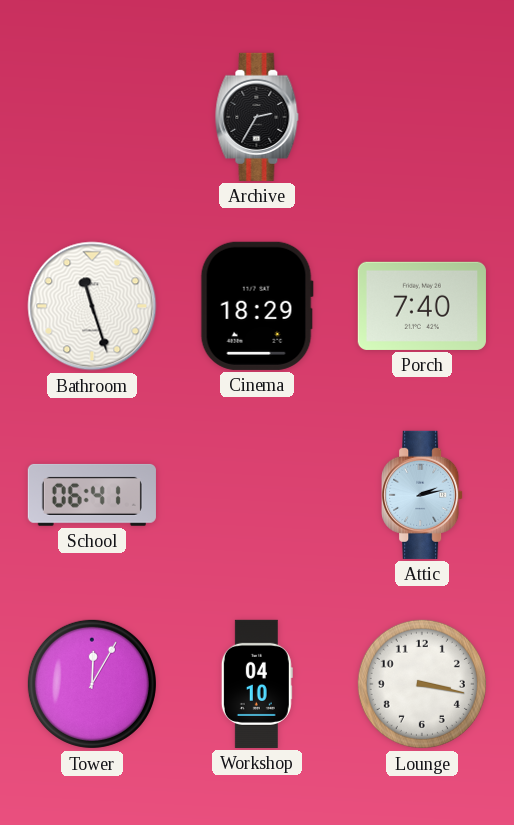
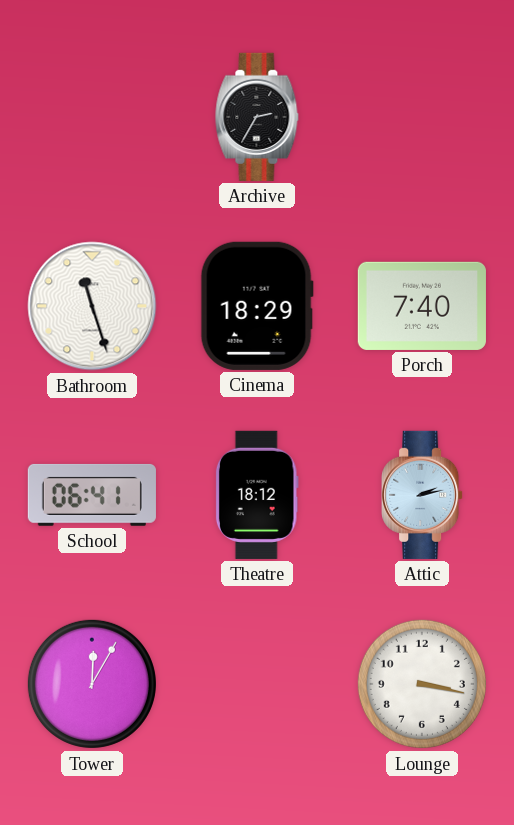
Theatre: none -> 18:12 (257, 495)
Workshop: 04:10 -> none (257, 684)
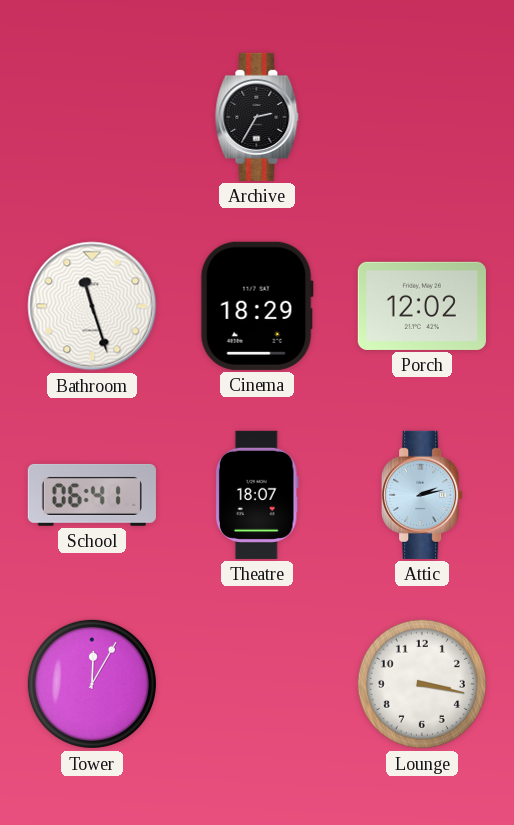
Porch: 7:40 -> 12:02 (422, 306)
Theatre: 18:12 -> 18:07 (257, 495)
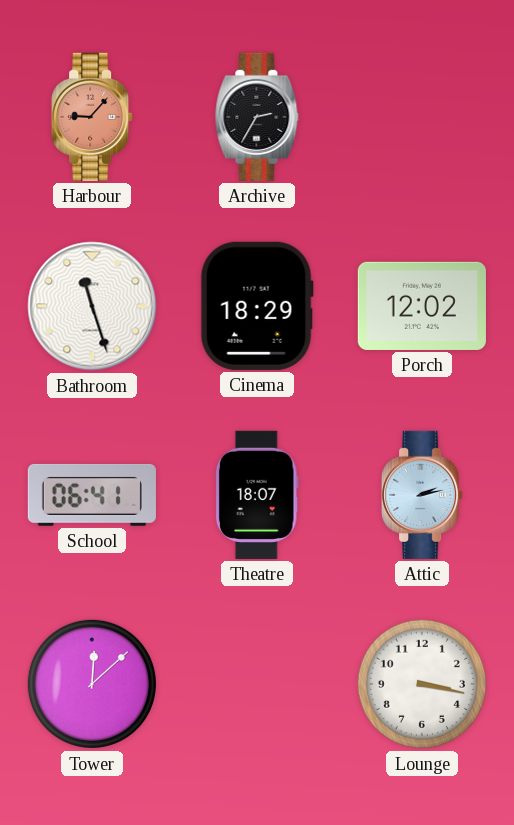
Harbour: none -> 9:07 (92, 117)
Tower: 12:05 -> 12:08 (92, 684)
